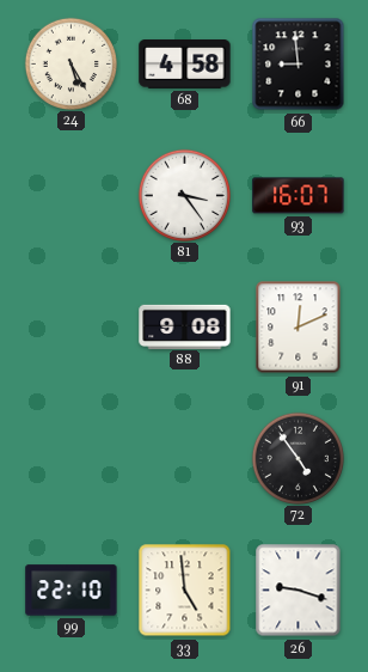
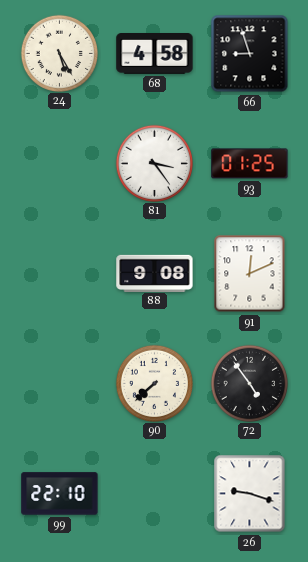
66: 8:59 -> 8:57 (250, 54)
93: 16:07 -> 01:25 (250, 164)
90: none -> 7:38 (154, 383)
33: 4:59 -> none (185, 591)
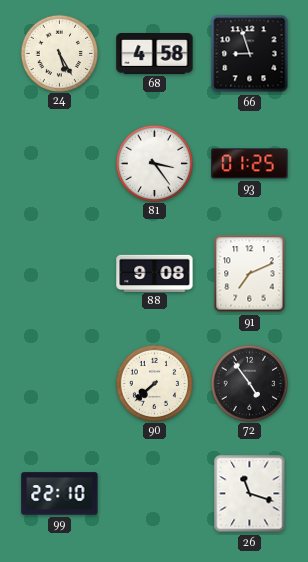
91: 12:11 -> 7:11 (250, 274)
26: 9:18 -> 11:18 (250, 494)
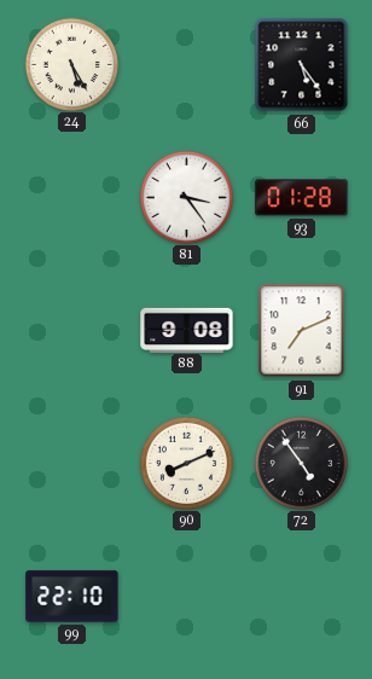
68: 4:58 -> none (155, 54)
66: 8:57 -> 5:24 (302, 65)
93: 01:25 -> 01:28 (302, 198)
90: 7:38 -> 8:11 (186, 463)
26: 11:18 -> none (250, 494)
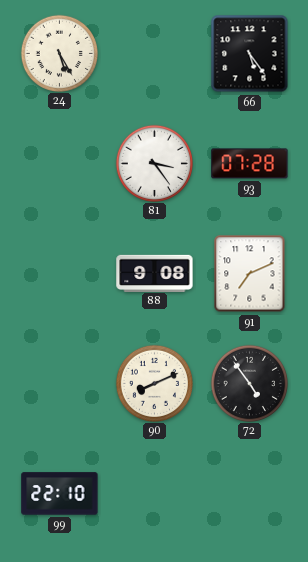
93: 01:28 -> 07:28 (250, 164)
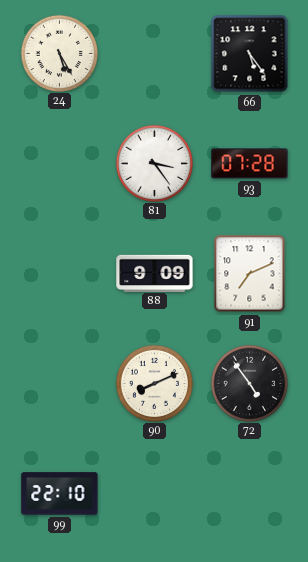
88: 9:08 -> 9:09 (155, 273)
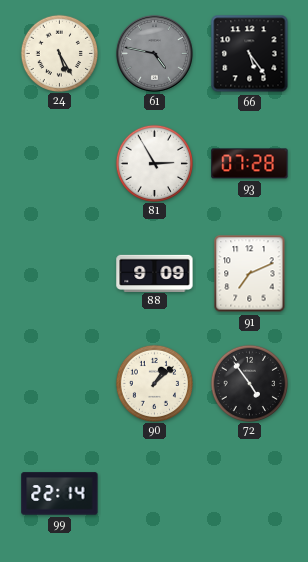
61: none -> 4:47 (154, 53)
81: 3:24 -> 2:55 (154, 163)
90: 8:11 -> 1:08 (154, 383)
99: 22:10 -> 22:14 (60, 494)
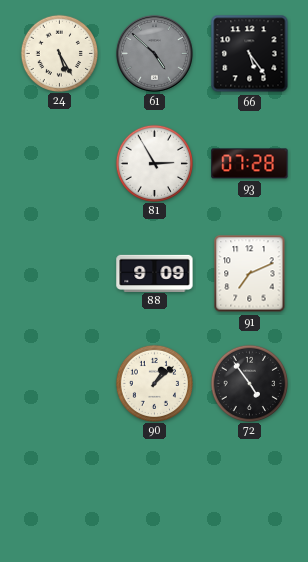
61: 4:47 -> 4:52 (154, 53)
99: 22:14 -> none (60, 494)
